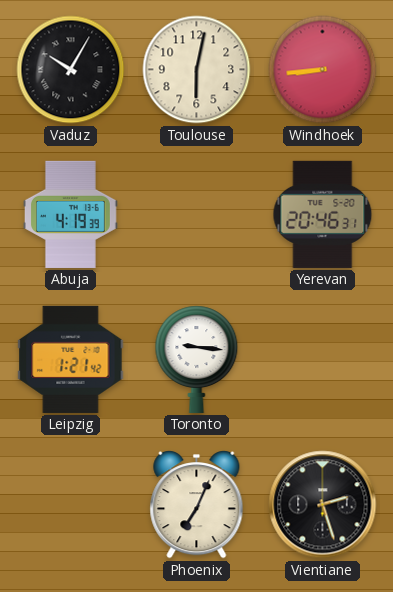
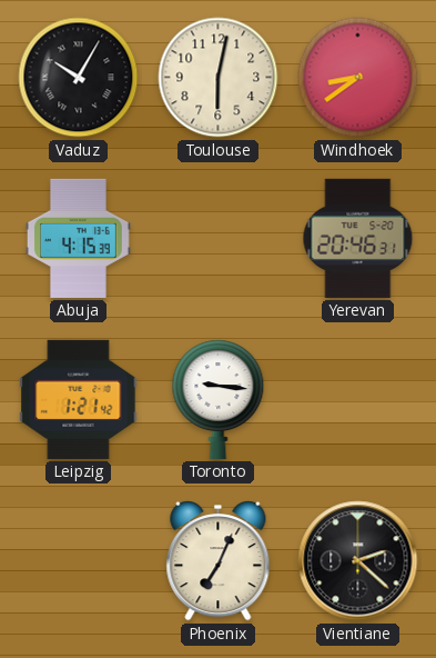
Windhoek: 8:44 -> 8:39 (358, 78)
Abuja: 4:19 -> 4:15 (78, 238)
Vientiane: 2:27 -> 2:22 (358, 561)
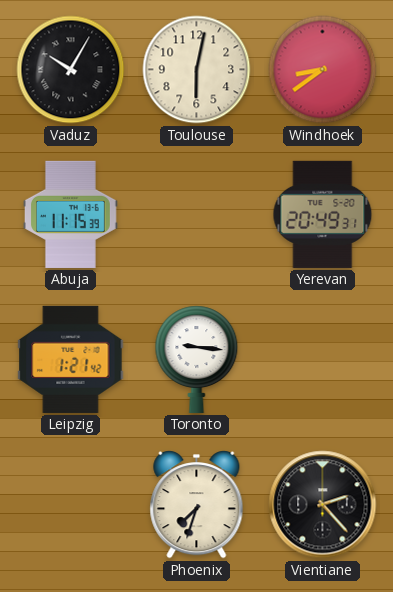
Abuja: 4:15 -> 11:15 (70, 214)
Yerevan: 20:46 -> 20:49 (323, 214)
Phoenix: 7:04 -> 7:33 (197, 505)
Vientiane: 2:22 -> 2:23 (323, 505)
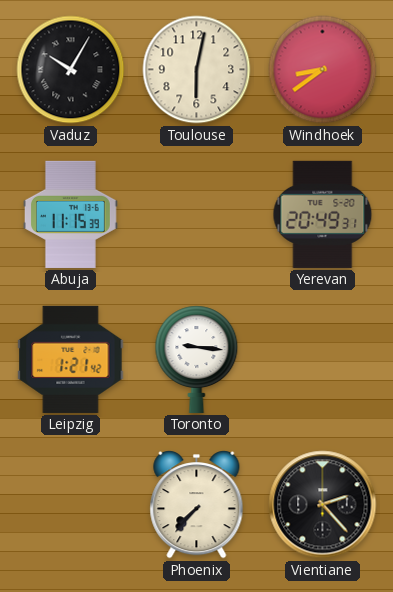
Phoenix: 7:33 -> 7:37 (197, 505)
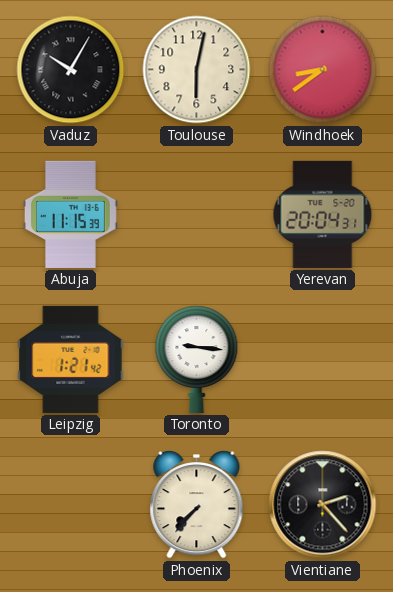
Yerevan: 20:49 -> 20:04 (323, 214)
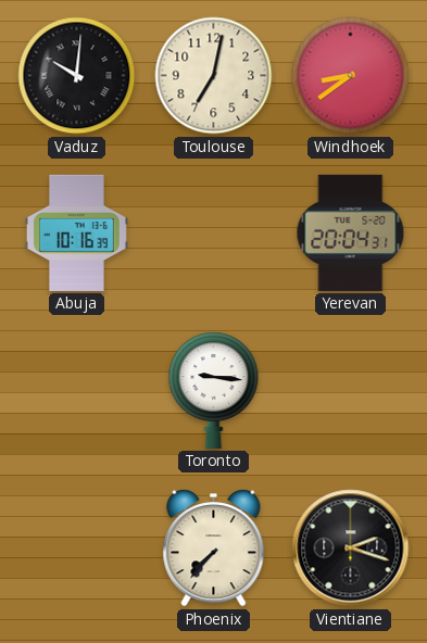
Vaduz: 10:05 -> 10:01 (77, 76)
Toulouse: 6:02 -> 7:02 (214, 76)
Abuja: 11:15 -> 10:16 (76, 232)
Leipzig: 1:21 -> none (71, 359)
Vientiane: 2:23 -> 2:18 (351, 549)
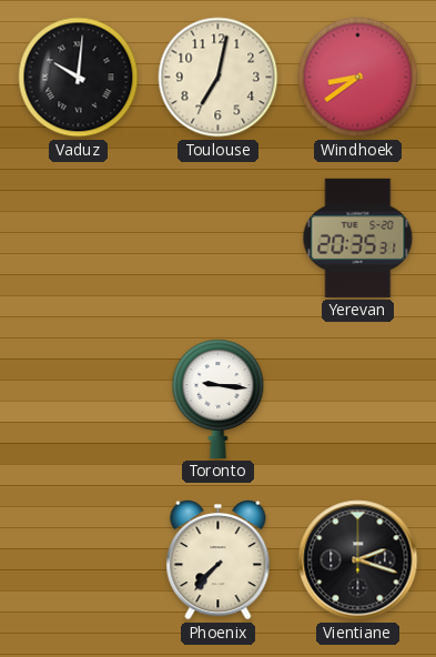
Abuja: 10:16 -> none (76, 232)
Yerevan: 20:04 -> 20:35 (358, 237)
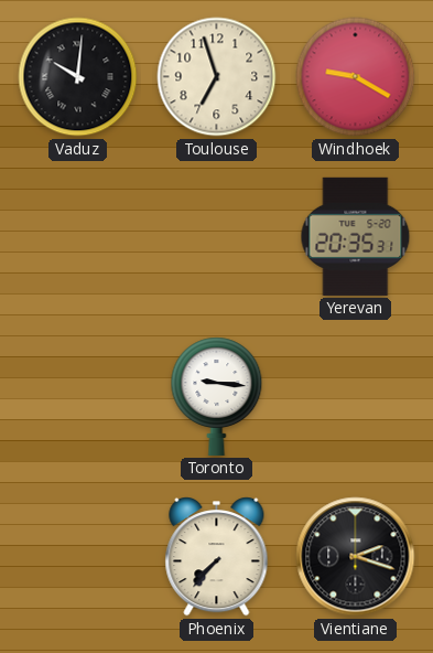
Toulouse: 7:02 -> 6:57 (217, 77)
Windhoek: 8:39 -> 9:20 (356, 77)
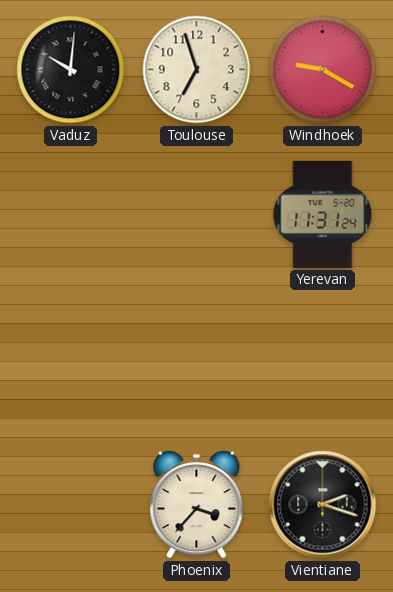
Yerevan: 20:35 -> 11:31 (323, 214)
Toronto: 9:16 -> none (217, 396)
Phoenix: 7:37 -> 3:37 (197, 505)
